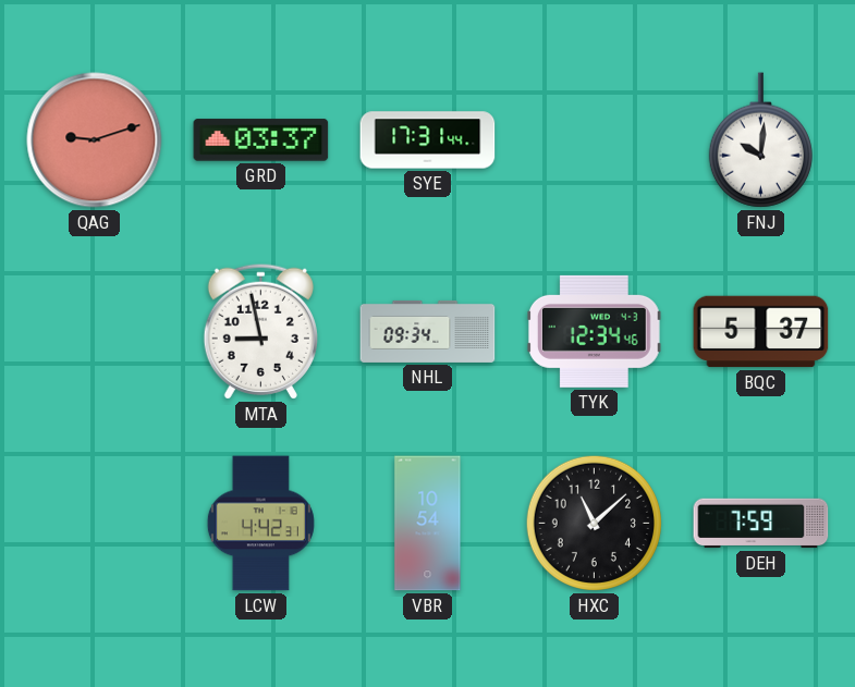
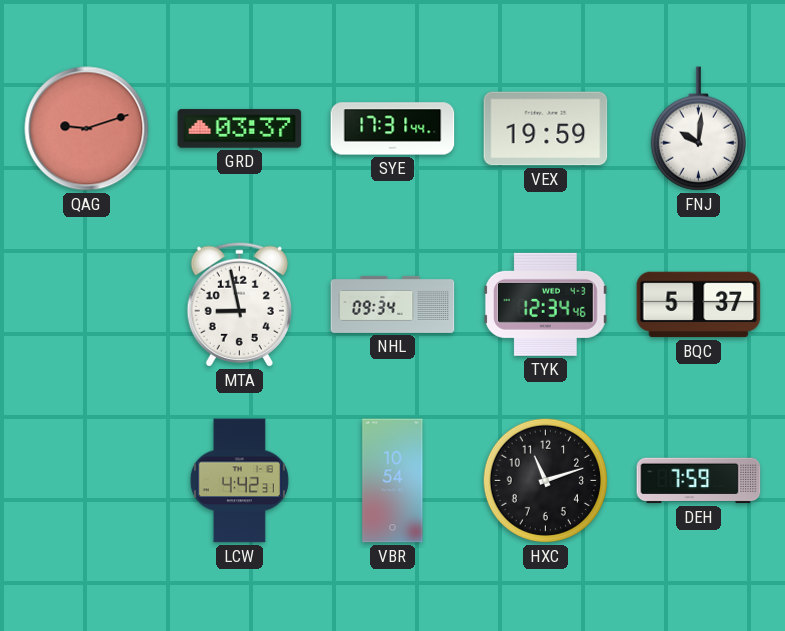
VEX: none -> 19:59 (546, 129)
HXC: 11:08 -> 11:12 (545, 480)
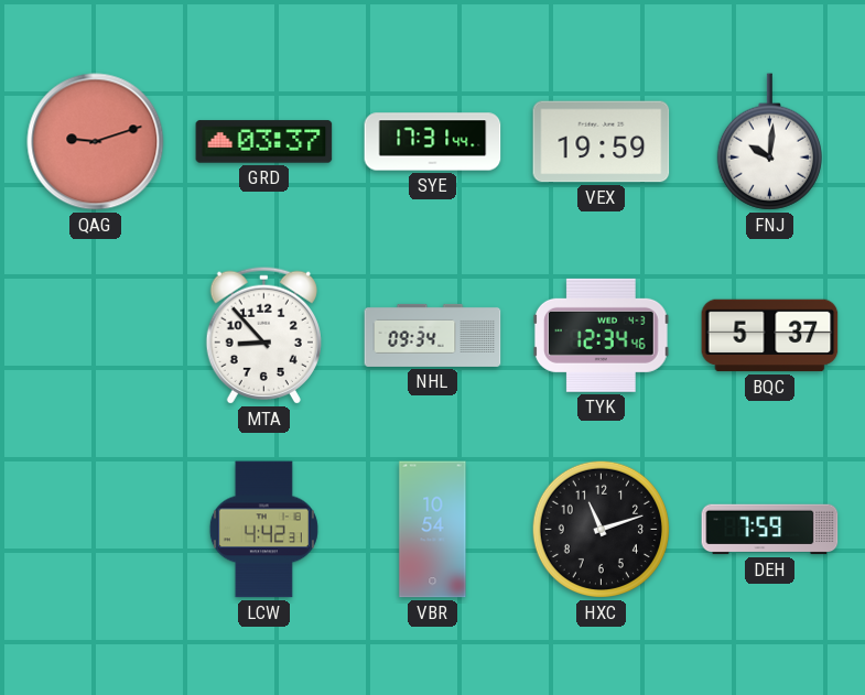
MTA: 8:58 -> 8:53 (263, 335)
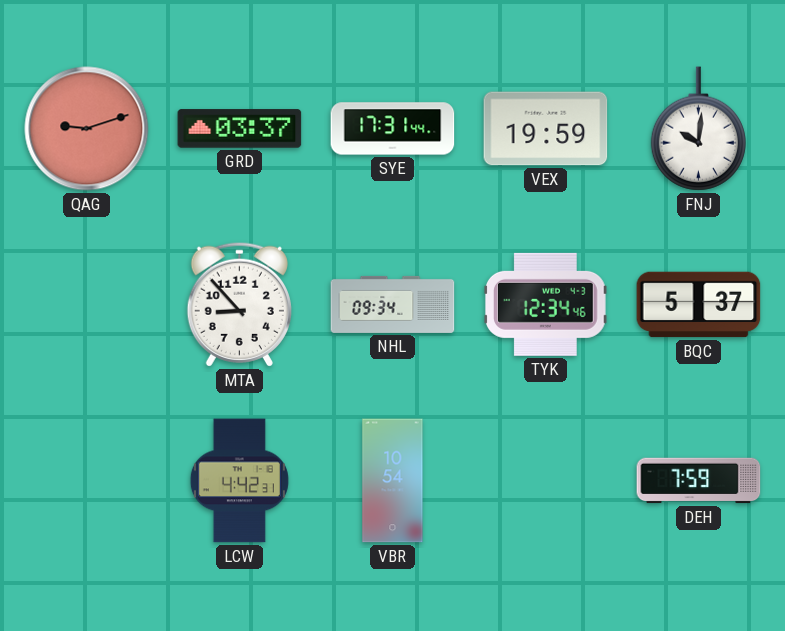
HXC: 11:12 -> none (601, 529)
